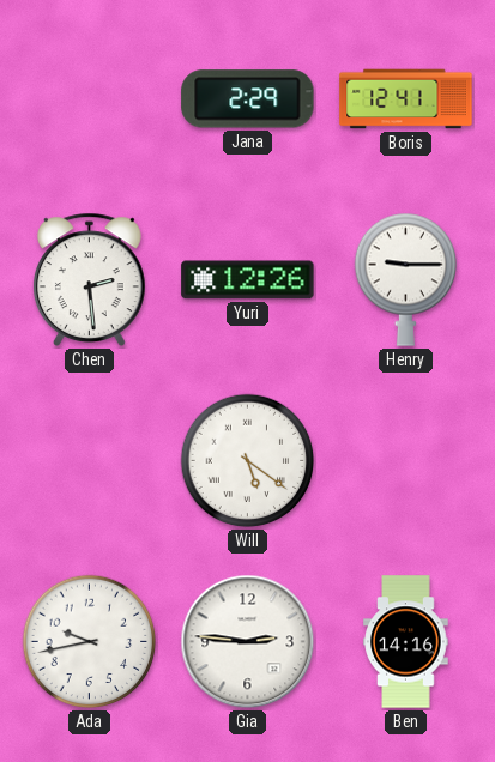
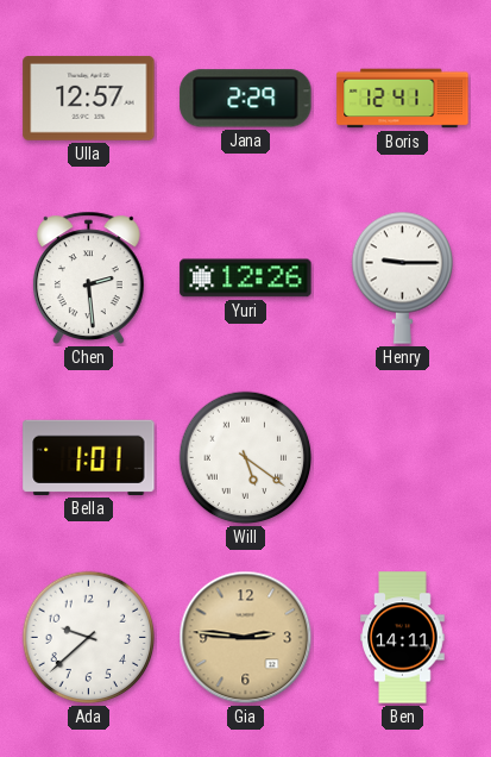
Ulla: none -> 12:57 (89, 98)
Bella: none -> 1:01 (89, 457)
Ada: 9:43 -> 9:38 (89, 638)
Gia dial: white -> champagne (246, 638)
Ben: 14:16 -> 14:11 (403, 638)
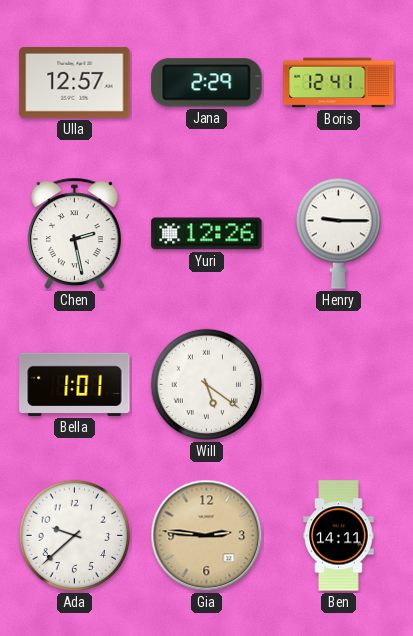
Chen: 2:29 -> 2:28 (74, 233)
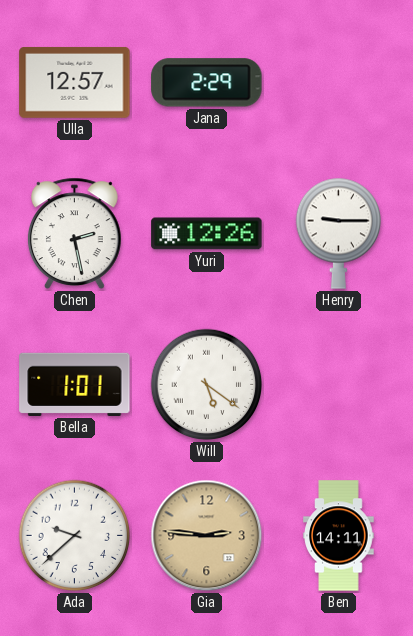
Boris: 12:41 -> none (339, 83)
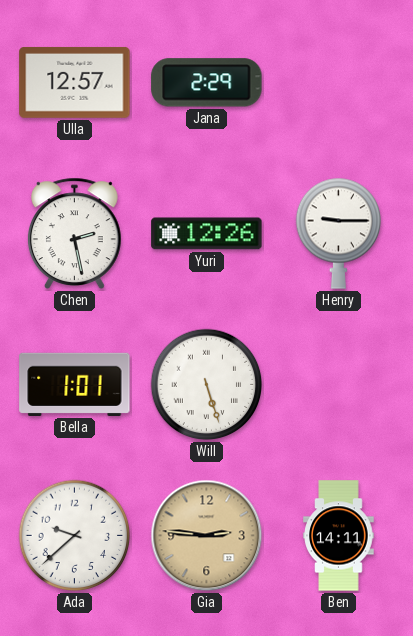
Will: 5:21 -> 5:27 (207, 385)
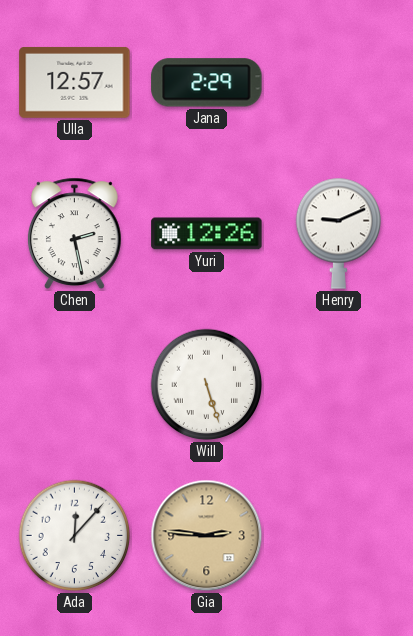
Henry: 9:15 -> 9:11 (338, 233)
Bella: 1:01 -> none (75, 384)
Ada: 9:38 -> 12:07 (75, 536)
Ben: 14:11 -> none (339, 536)
